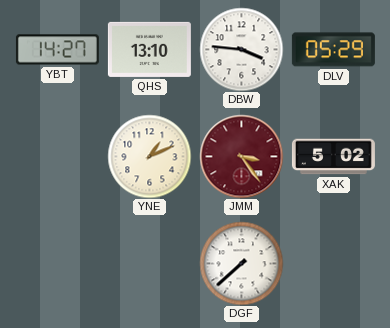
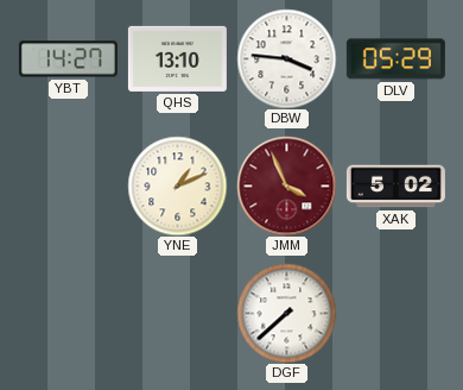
JMM: 3:24 -> 3:56 (286, 185)
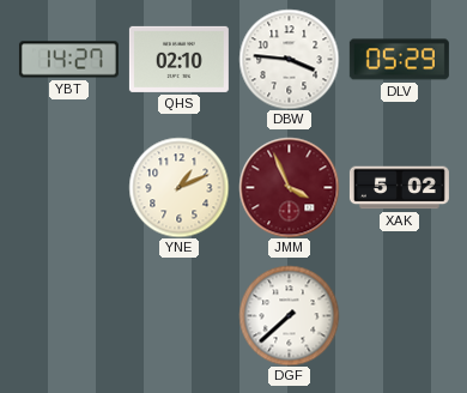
QHS: 13:10 -> 02:10 (178, 59)
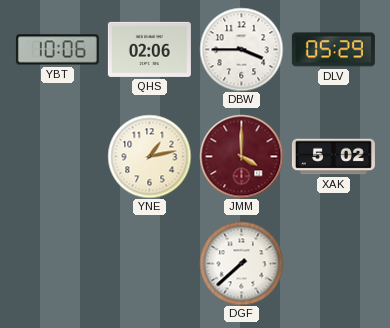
YBT: 14:27 -> 10:06 (57, 50)
QHS: 02:10 -> 02:06 (149, 49)
DBW: 3:46 -> 3:45 (241, 49)
YNE: 1:11 -> 1:13 (149, 156)
JMM: 3:56 -> 4:00 (241, 156)
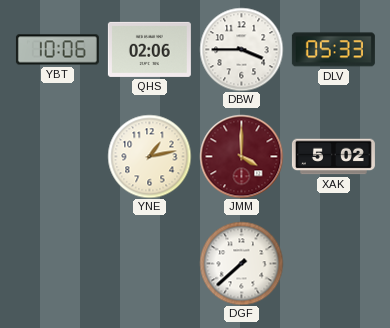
DLV: 05:29 -> 05:33 (333, 50)
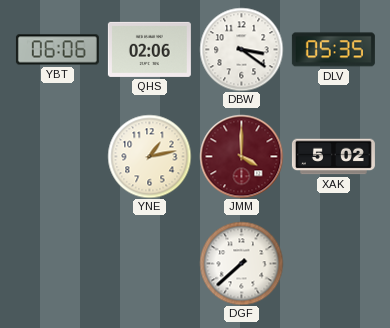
YBT: 10:06 -> 06:06 (57, 50)
DBW: 3:45 -> 3:21 (241, 49)
DLV: 05:33 -> 05:35 (333, 50)
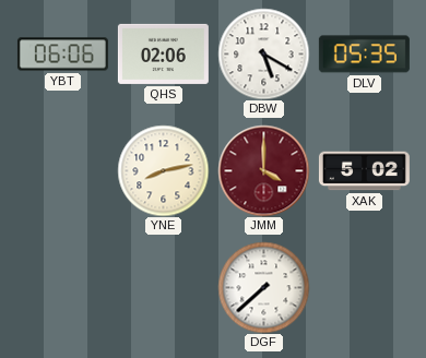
DBW: 3:21 -> 5:20 (263, 53)
YNE: 1:13 -> 8:13 (163, 170)
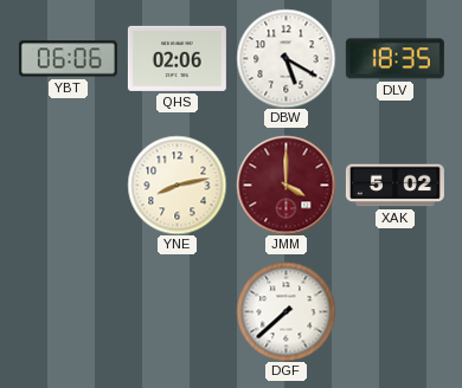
DLV: 05:35 -> 18:35 (394, 59)
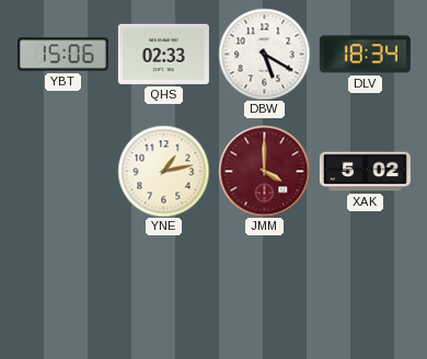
YBT: 06:06 -> 15:06 (62, 55)
QHS: 02:06 -> 02:33 (163, 54)
DLV: 18:35 -> 18:34 (365, 55)
YNE: 8:13 -> 1:13 (163, 171)
DGF: 7:38 -> none (285, 311)
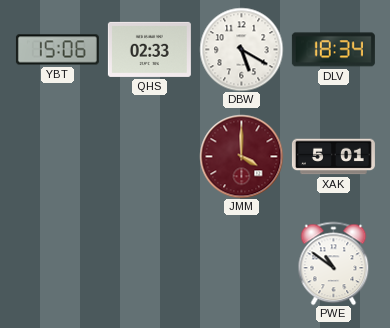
YNE: 1:13 -> none (163, 171)
XAK: 5:02 -> 5:01 (333, 157)
PWE: none -> 10:51 (334, 263)
